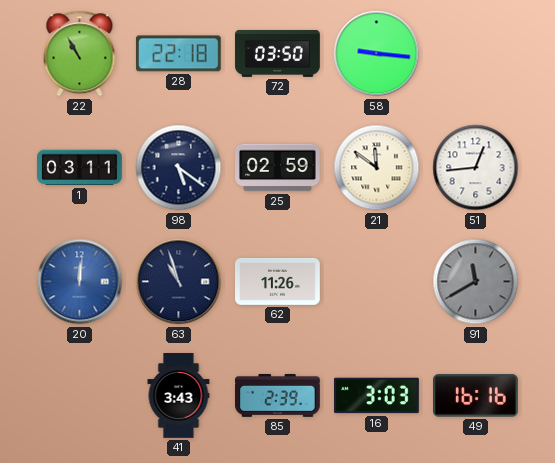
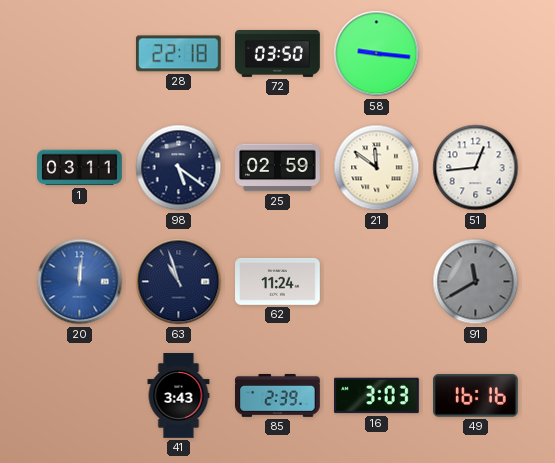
22: 10:55 -> none (80, 54)
62: 11:26 -> 11:24 (278, 281)
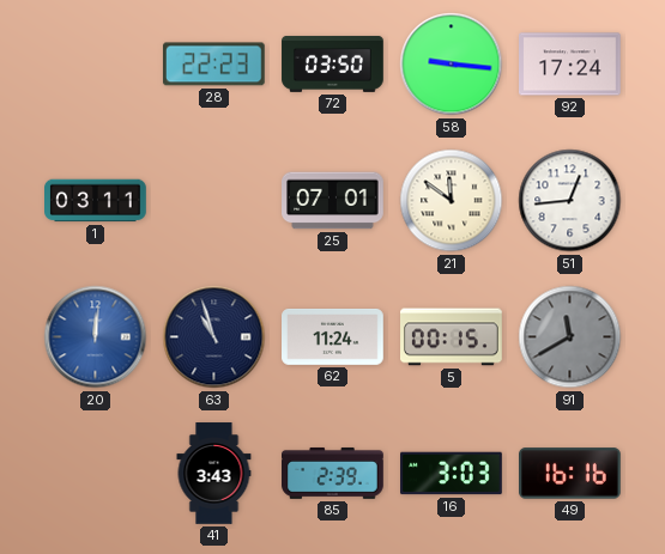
28: 22:18 -> 22:23 (213, 65)
92: none -> 17:24 (570, 65)
98: 5:21 -> none (179, 168)
25: 02:59 -> 07:01 (333, 201)
5: none -> 00:15 (452, 337)
